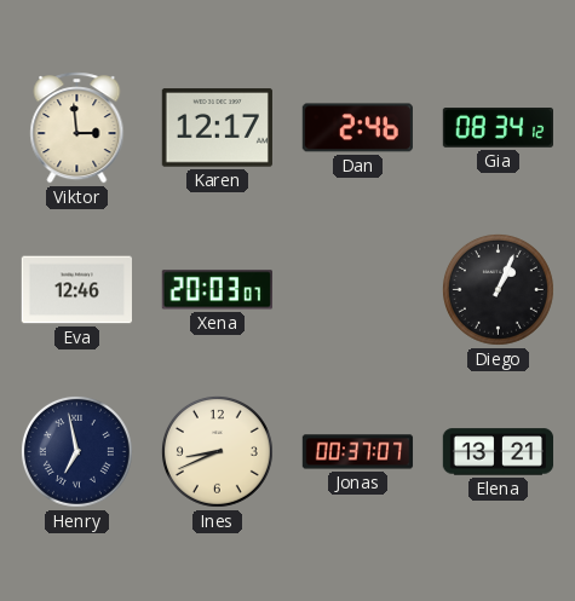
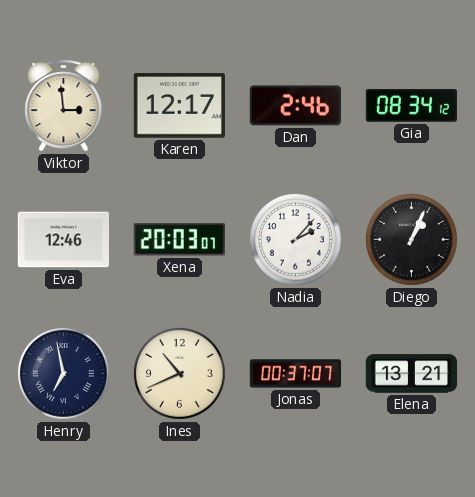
Nadia: none -> 2:07 (295, 239)
Ines: 8:41 -> 10:41 (179, 373)
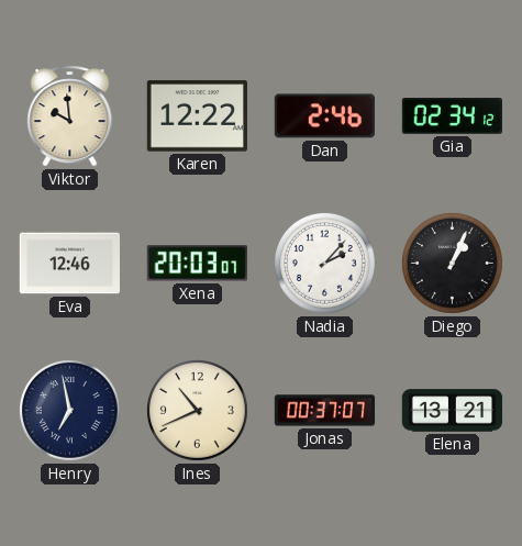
Viktor: 2:59 -> 9:59 (70, 116)
Karen: 12:17 -> 12:22 (197, 116)
Gia: 08:34 -> 02:34 (452, 116)
